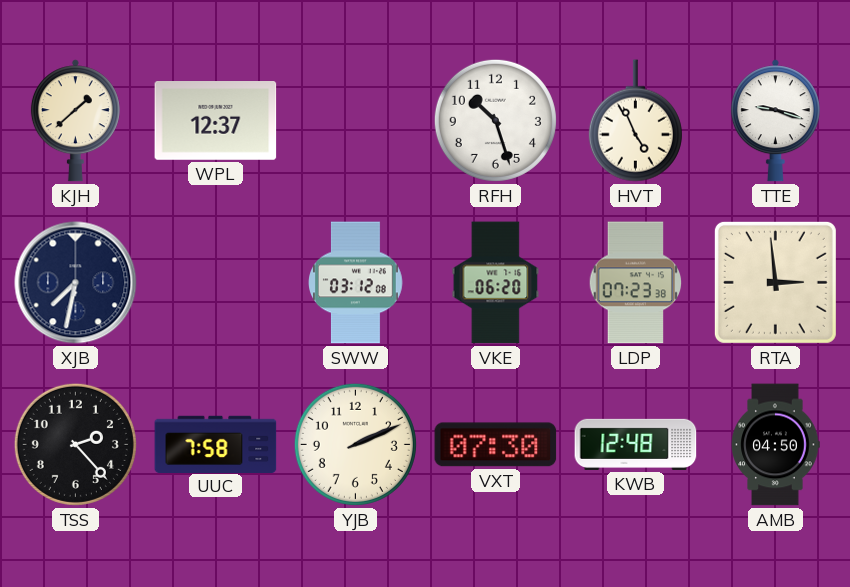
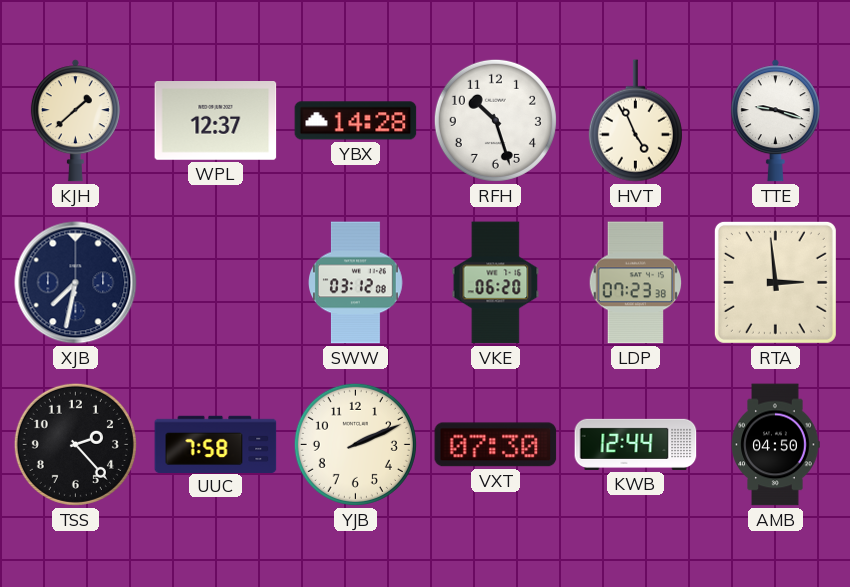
YBX: none -> 14:28 (356, 121)
KWB: 12:48 -> 12:44 (636, 444)
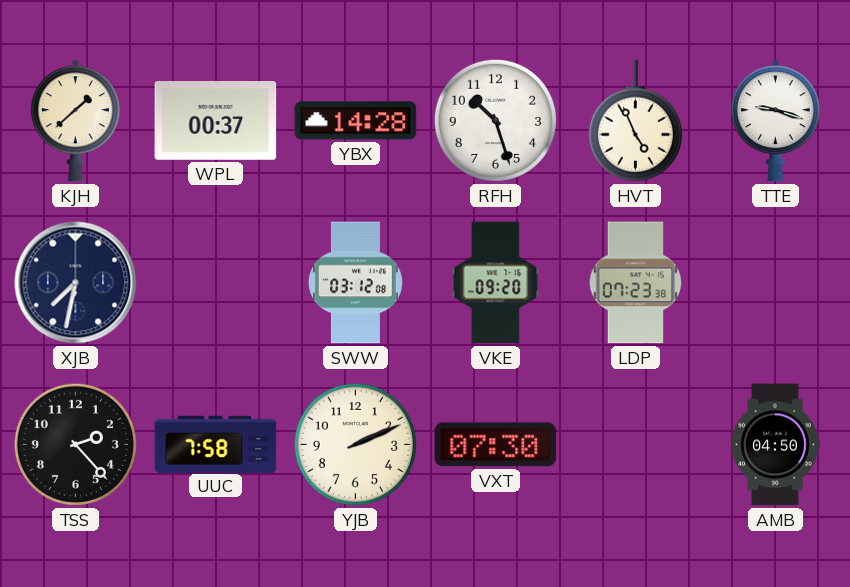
WPL: 12:37 -> 00:37 (216, 121)
VKE: 06:20 -> 09:20 (496, 283)
RTA: 2:59 -> none (775, 282)
KWB: 12:44 -> none (636, 444)
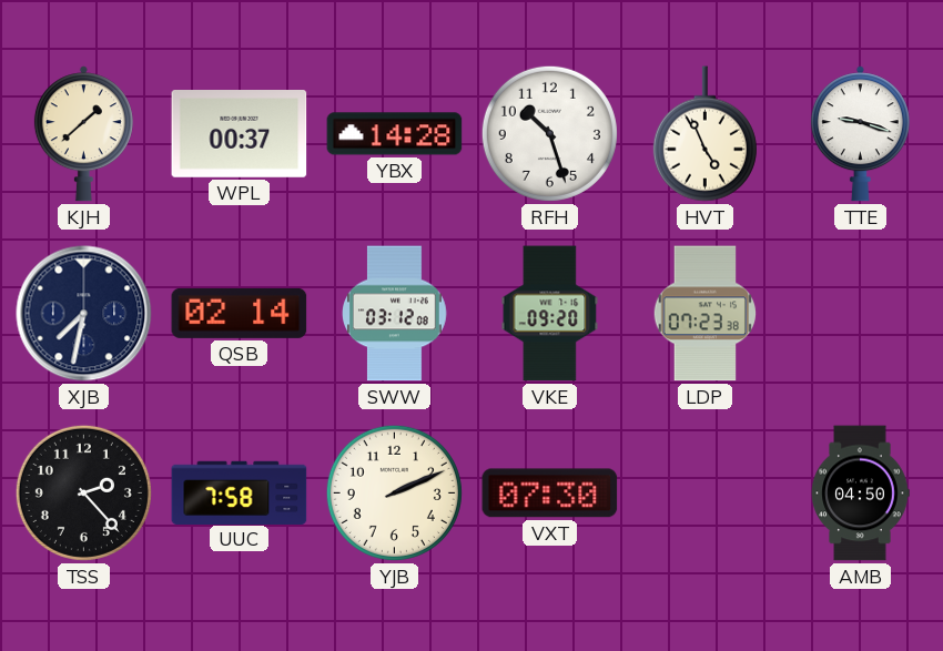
QSB: none -> 02:14 (240, 313)
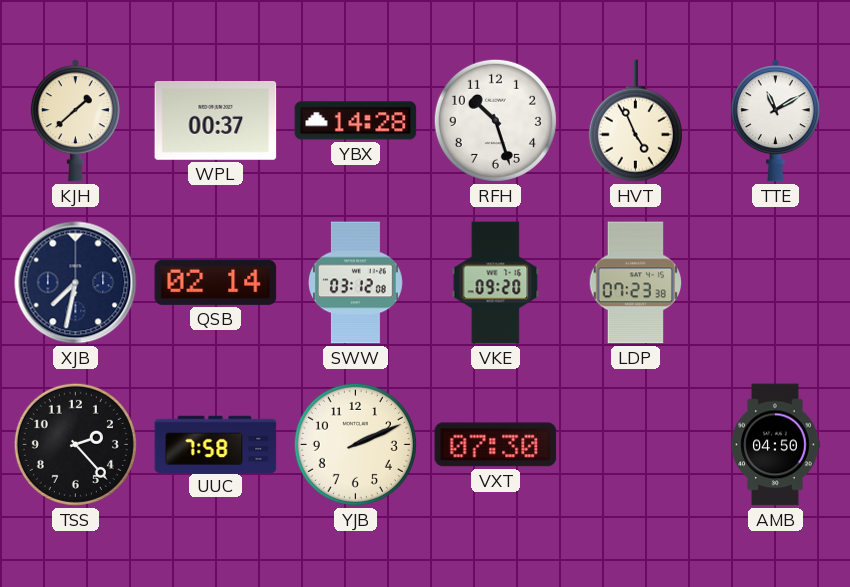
TTE: 9:18 -> 11:10 (775, 121)
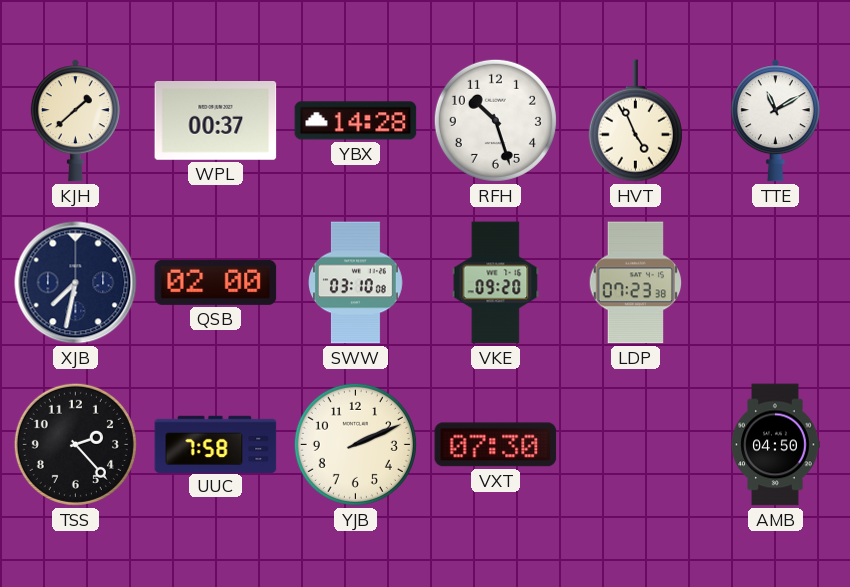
QSB: 02:14 -> 02:00 (216, 282)
SWW: 03:12 -> 03:10 (356, 283)
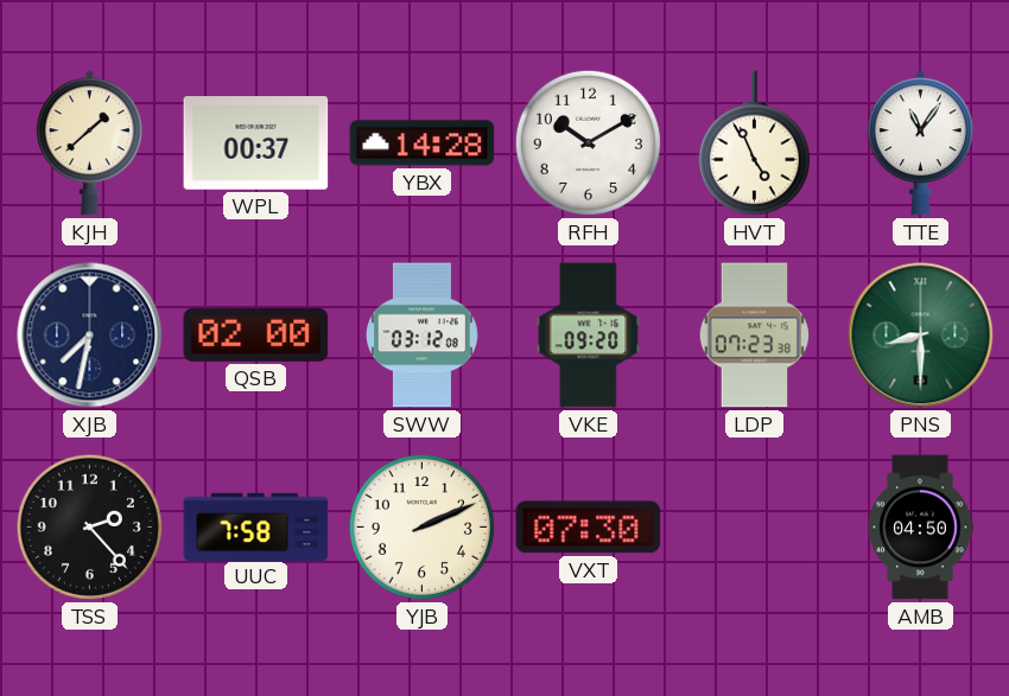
RFH: 10:27 -> 10:10 (588, 142)
TTE: 11:10 -> 11:06 (920, 143)
SWW: 03:10 -> 03:12 (423, 336)
PNS: none -> 8:30 (921, 336)
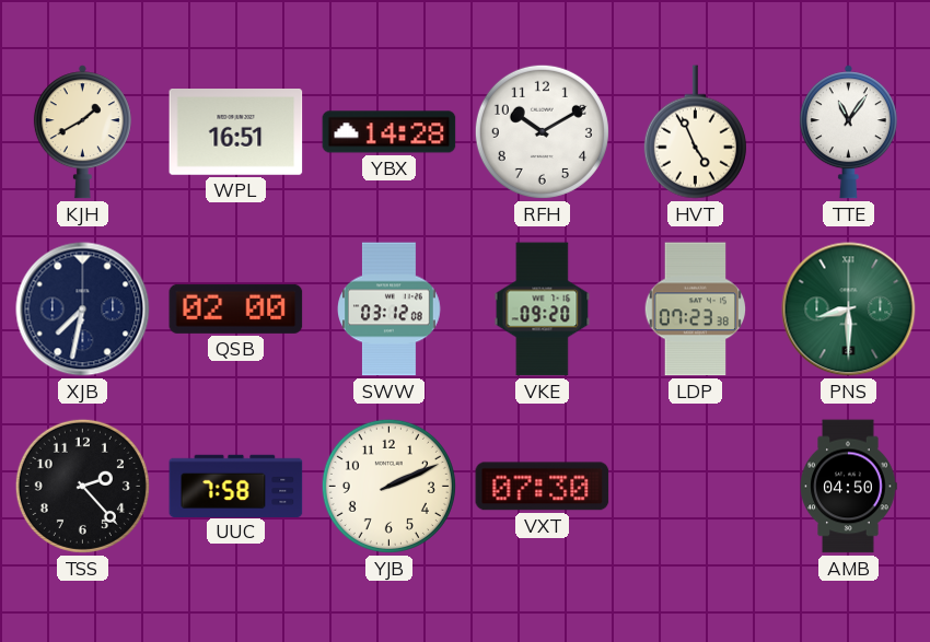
KJH: 1:38 -> 1:40 (82, 132)
WPL: 00:37 -> 16:51 (236, 132)
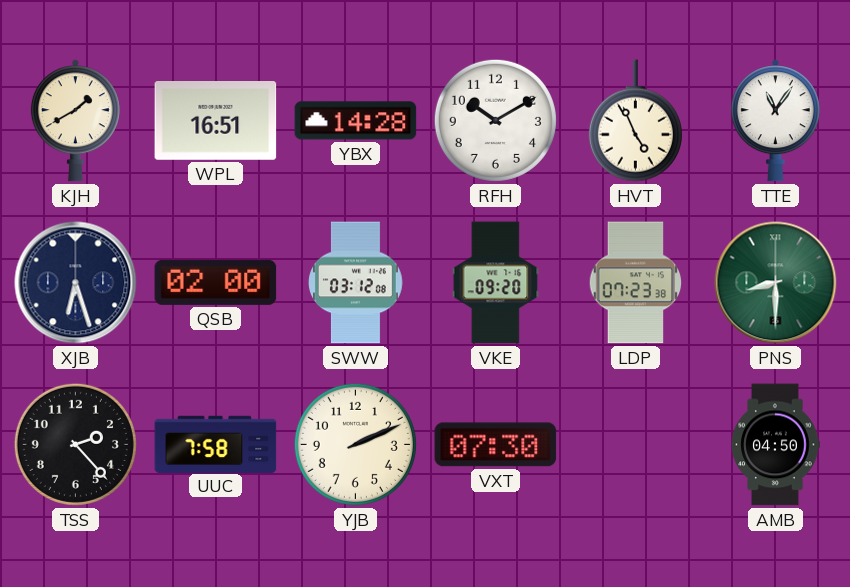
XJB: 7:32 -> 6:27 (76, 283)
